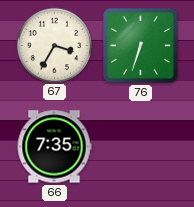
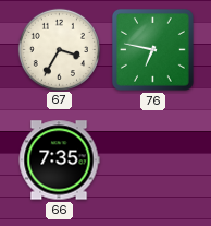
76: 6:33 -> 6:47 (152, 49)
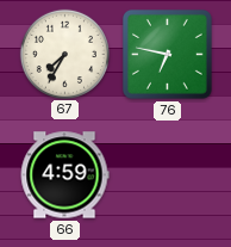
67: 3:35 -> 7:35 (64, 54)
66: 7:35 -> 4:59 (64, 175)
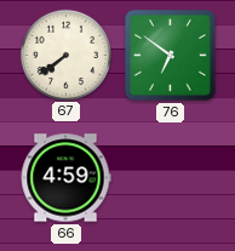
67: 7:35 -> 7:39 (65, 55)
76: 6:47 -> 6:51 (170, 55)
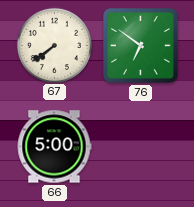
66: 4:59 -> 5:00 (54, 147)
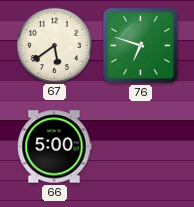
67: 7:39 -> 5:39 (54, 45)
76: 6:51 -> 6:48 (140, 45)
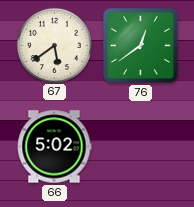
76: 6:48 -> 12:39 (140, 45)
66: 5:00 -> 5:02 (54, 147)
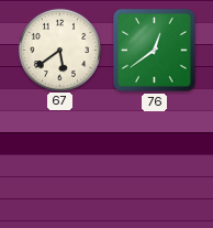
66: 5:02 -> none (54, 147)
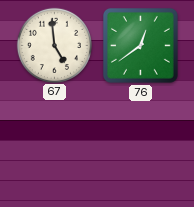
67: 5:39 -> 4:59 (54, 45)
